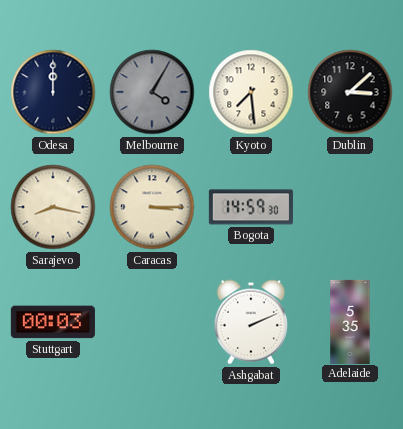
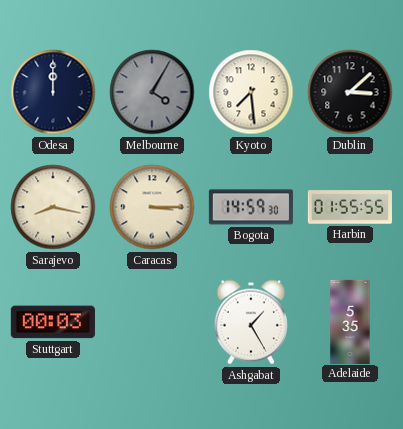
Harbin: none -> 01:55 (350, 207)
Ashgabat: 2:11 -> 1:25 (251, 322)
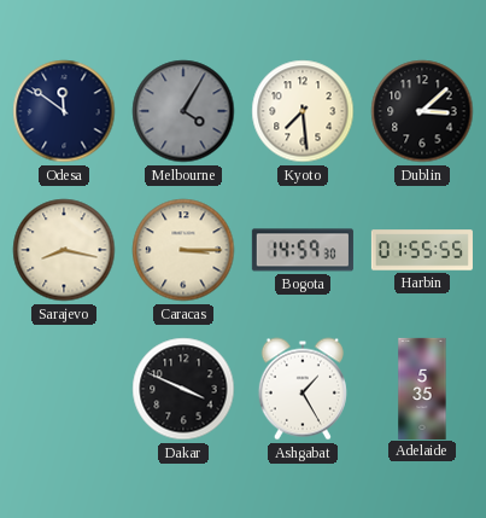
Odesa: 12:00 -> 11:51 (64, 111)
Stuttgart: 00:03 -> none (53, 322)
Dakar: none -> 3:49 (183, 389)
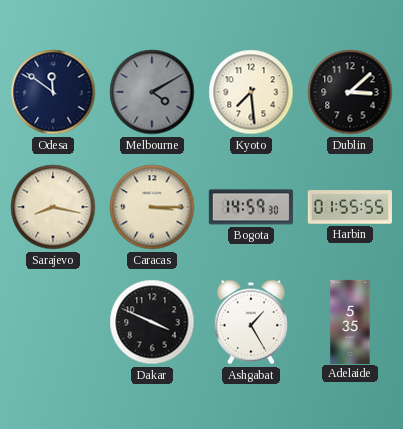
Melbourne: 4:05 -> 4:10 (152, 92)
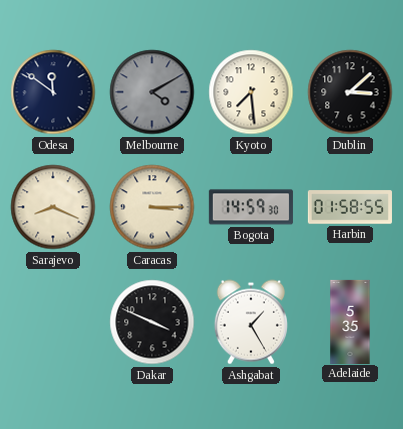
Sarajevo: 8:17 -> 8:19 (53, 207)
Harbin: 01:55 -> 01:58 (350, 207)
